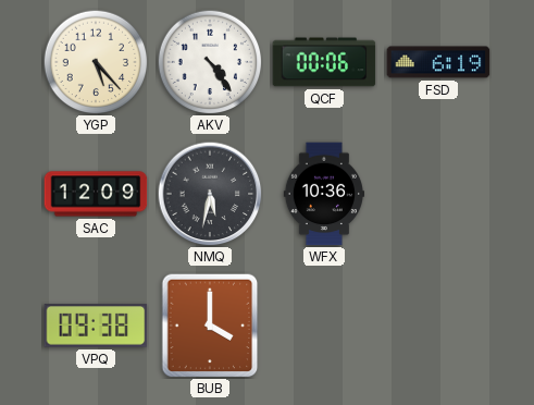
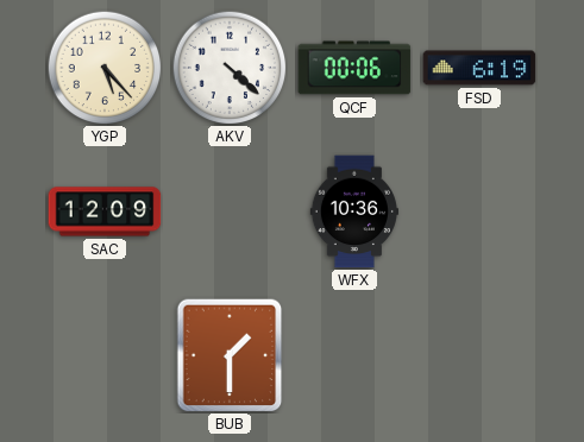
AKV: 4:24 -> 4:22 (230, 68)
NMQ: 5:32 -> none (210, 194)
VPQ: 09:38 -> none (96, 326)
BUB: 4:00 -> 1:30 (230, 355)
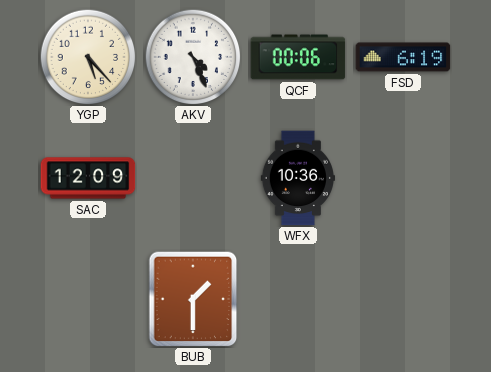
AKV: 4:22 -> 4:26 (193, 57)
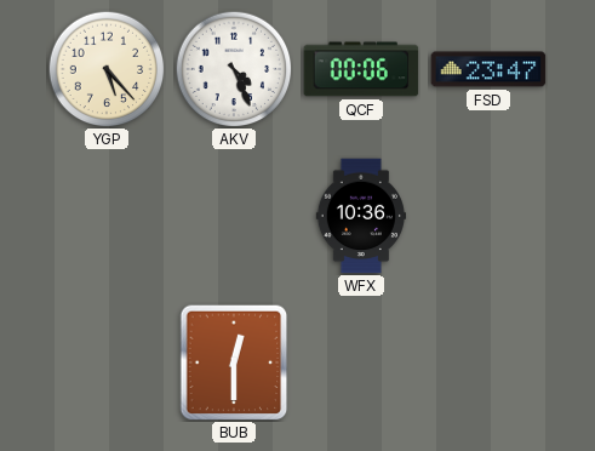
FSD: 6:19 -> 23:47 (488, 69)
SAC: 12:09 -> none (88, 178)
BUB: 1:30 -> 12:30 (234, 362)
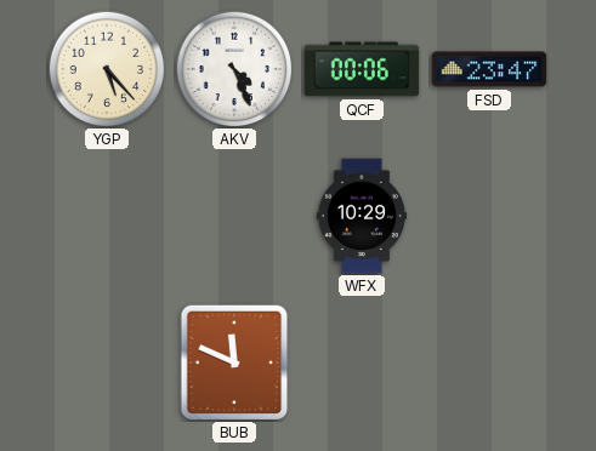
WFX: 10:36 -> 10:29 (362, 216)
BUB: 12:30 -> 11:49 (234, 362)
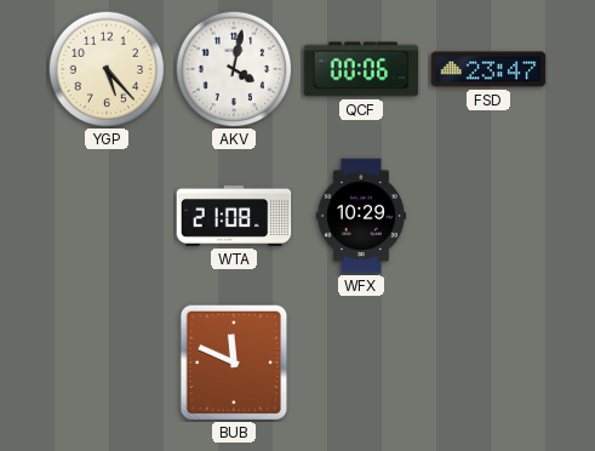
AKV: 4:26 -> 4:02 (234, 69)
WTA: none -> 21:08 (234, 216)
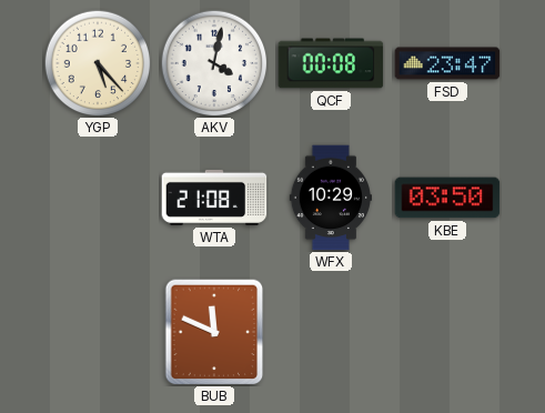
QCF: 00:06 -> 00:08 (331, 63)
KBE: none -> 03:50 (447, 198)
